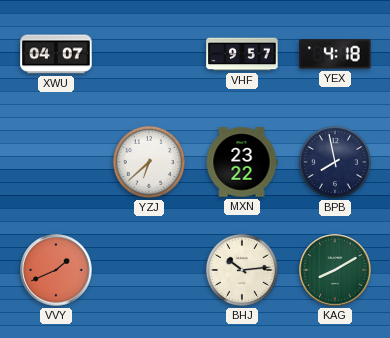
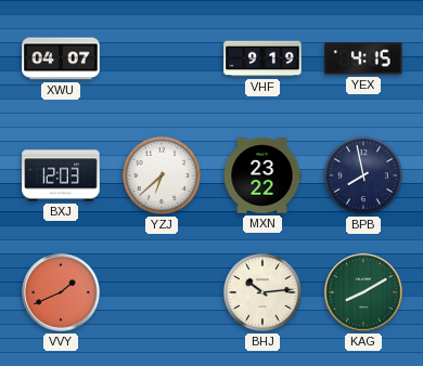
VHF: 9:57 -> 9:19 (262, 58)
YEX: 4:18 -> 4:15 (363, 58)
BXJ: none -> 12:03 (61, 175)
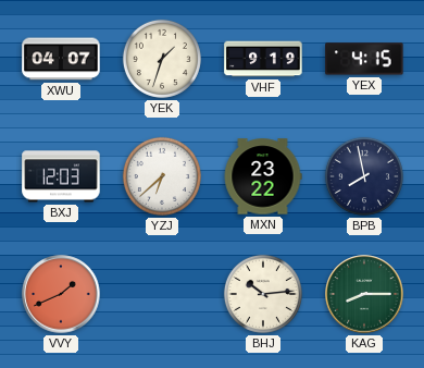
YEK: none -> 1:33 (162, 59)
KAG: 8:10 -> 8:15 (364, 294)
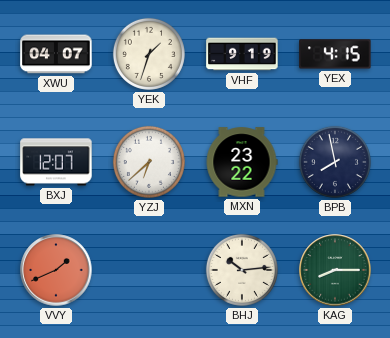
BXJ: 12:03 -> 12:07 (56, 162)
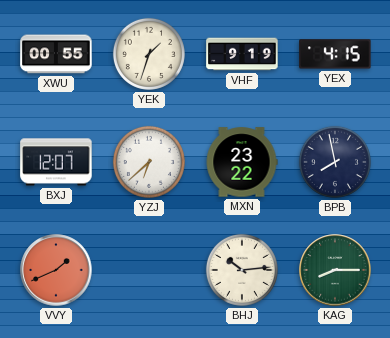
XWU: 04:07 -> 00:55 (56, 54)
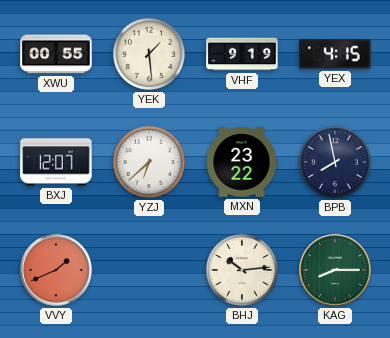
YEK: 1:33 -> 1:29 (149, 54)
